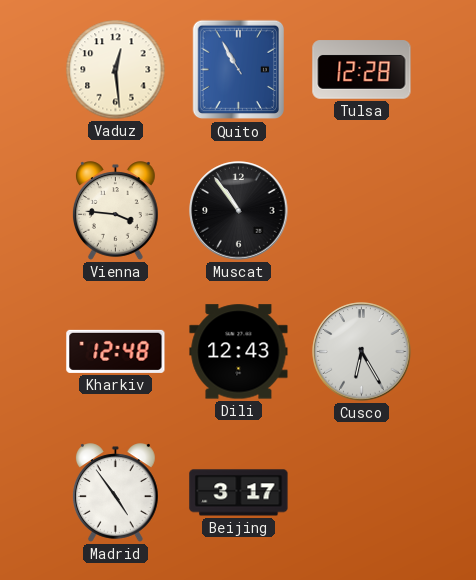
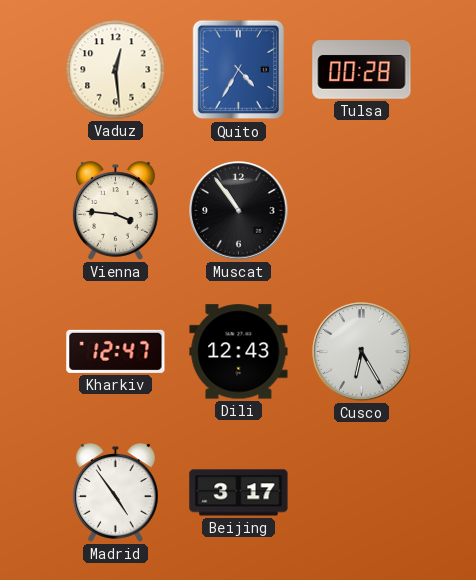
Quito: 10:55 -> 4:35 (238, 70)
Tulsa: 12:28 -> 00:28 (362, 70)
Kharkiv: 12:48 -> 12:47 (116, 351)
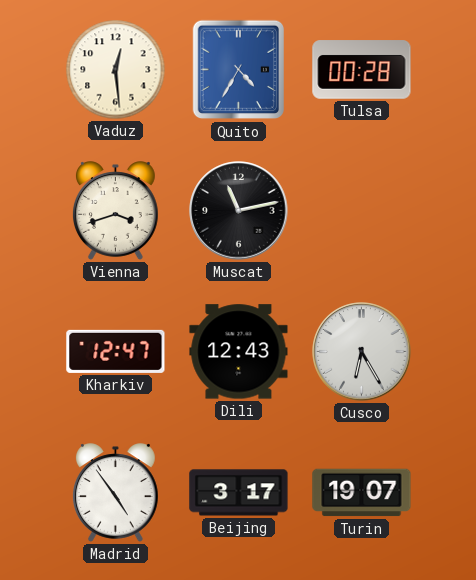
Vienna: 3:46 -> 3:42 (115, 211)
Muscat: 10:54 -> 11:13 (239, 211)
Turin: none -> 19:07 (362, 493)
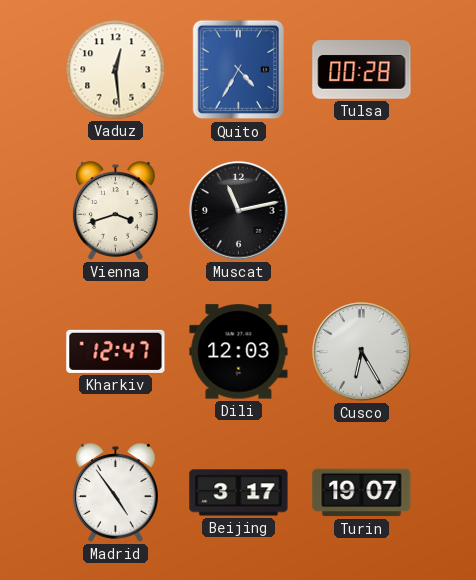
Dili: 12:43 -> 12:03 (239, 352)
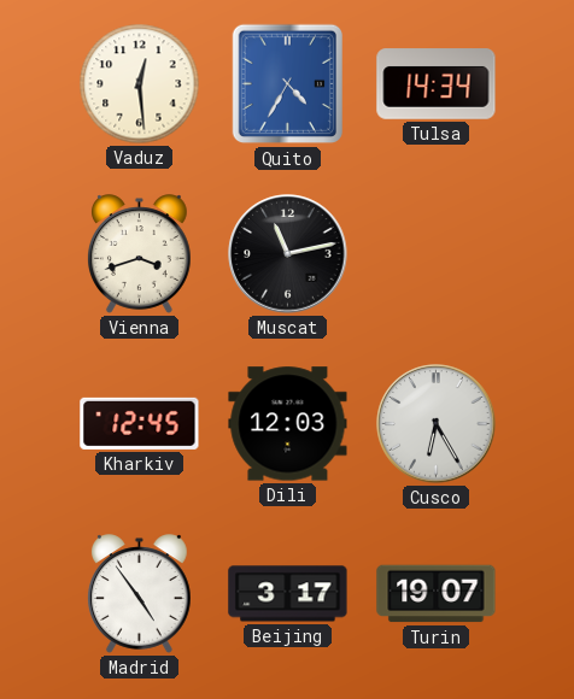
Tulsa: 00:28 -> 14:34 (437, 84)
Kharkiv: 12:47 -> 12:45 (140, 423)
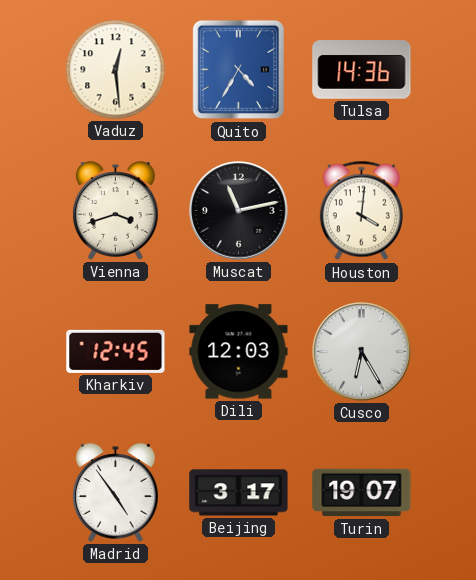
Tulsa: 14:34 -> 14:36 (362, 70)
Houston: none -> 4:01 (361, 211)
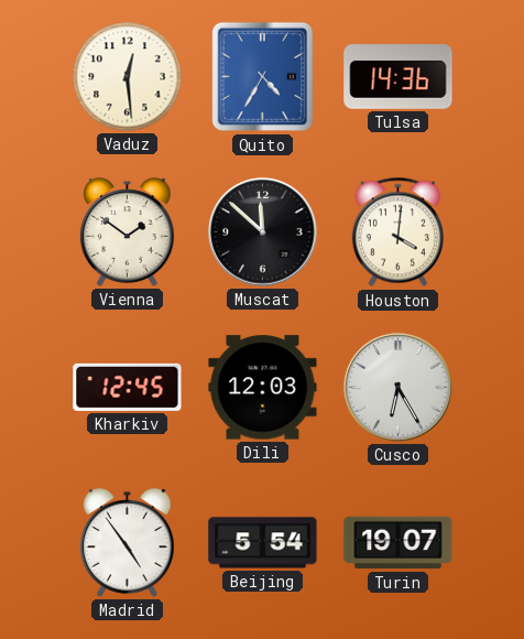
Vienna: 3:42 -> 1:51 (127, 232)
Muscat: 11:13 -> 11:52 (263, 232)
Beijing: 3:17 -> 5:54 (263, 543)
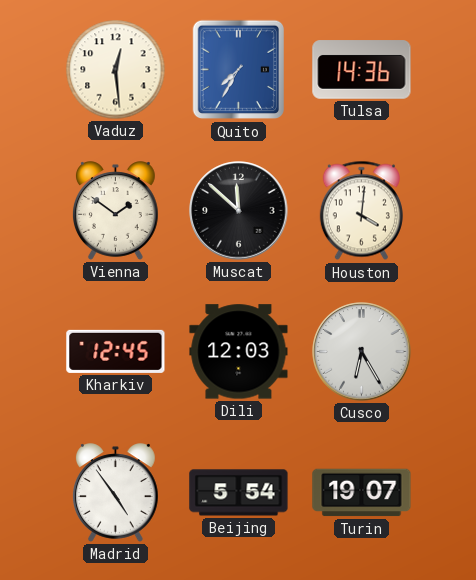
Quito: 4:35 -> 7:35 (238, 70)
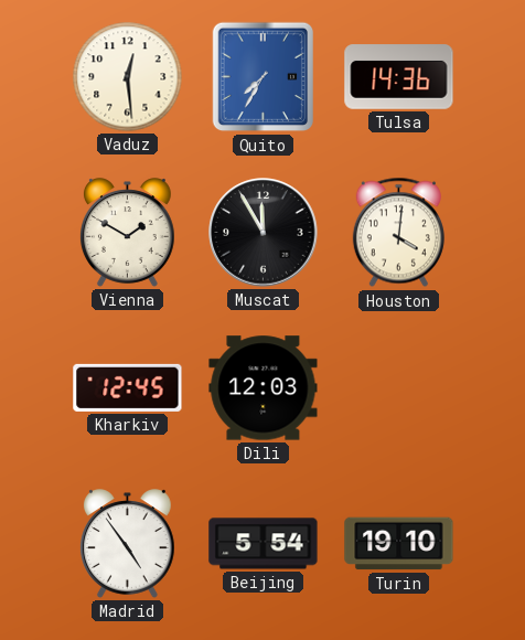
Vienna: 1:51 -> 1:50 (127, 233)
Muscat: 11:52 -> 11:55 (264, 233)
Cusco: 6:25 -> none (362, 352)
Turin: 19:07 -> 19:10 (399, 544)
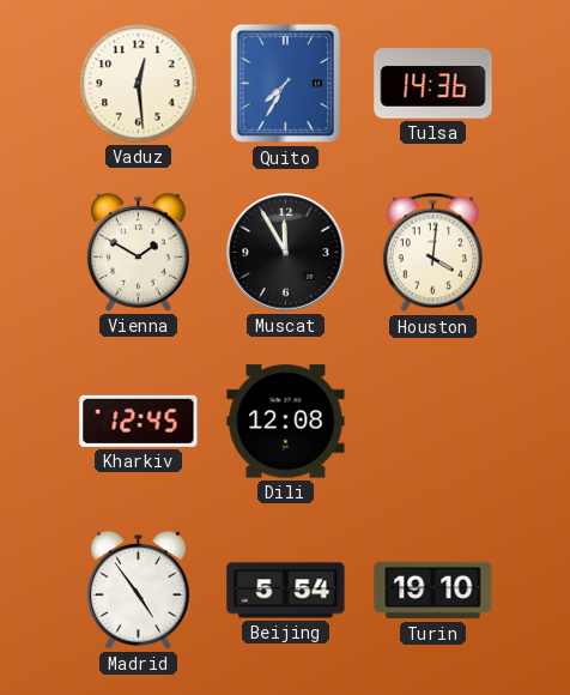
Dili: 12:03 -> 12:08 (286, 422)
